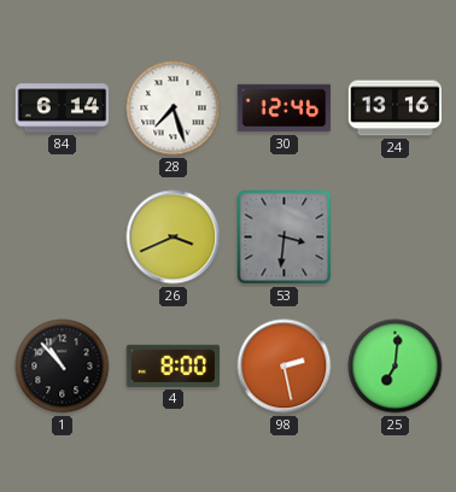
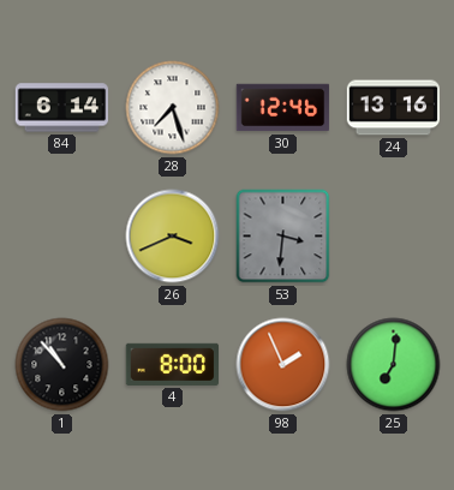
98: 2:28 -> 1:56 (283, 365)
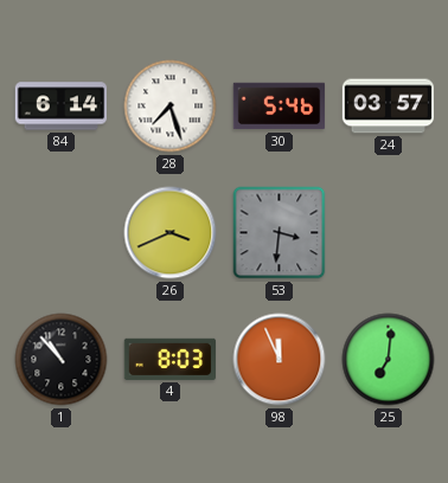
30: 12:46 -> 5:46 (280, 107)
24: 13:16 -> 03:57 (389, 107)
4: 8:00 -> 8:03 (171, 359)
98: 1:56 -> 11:56 (280, 360)
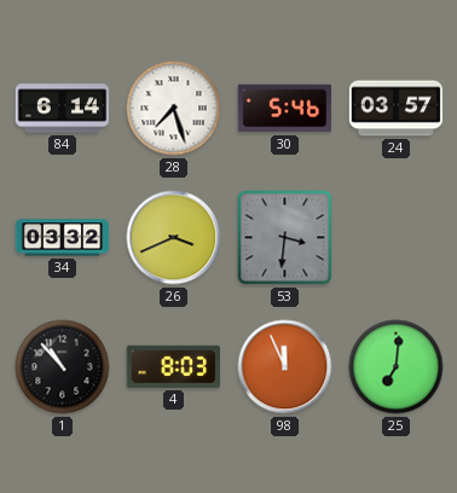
34: none -> 03:32 (63, 238)
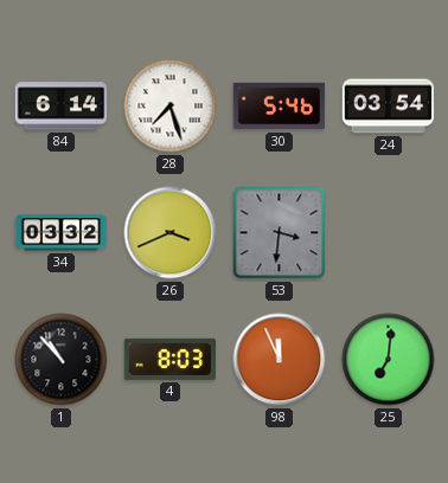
24: 03:57 -> 03:54 (389, 107)
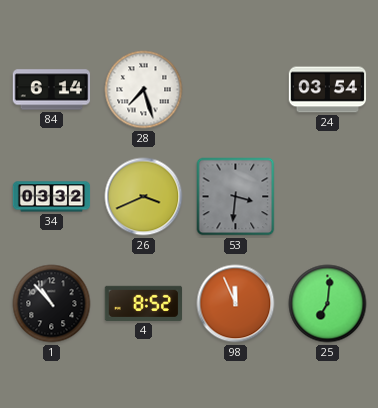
30: 5:46 -> none (280, 107)
4: 8:03 -> 8:52 (144, 303)
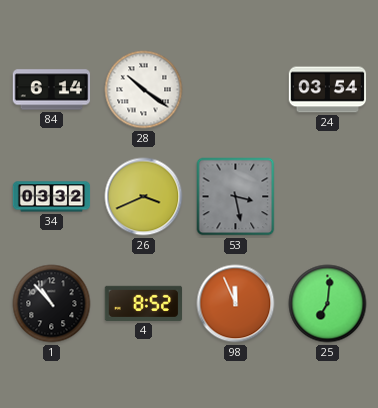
28: 7:27 -> 10:21 (144, 90)
53: 3:31 -> 3:28 (236, 197)
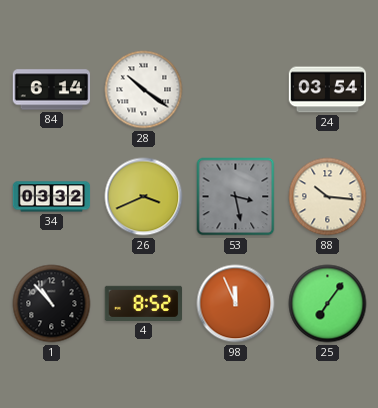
88: none -> 10:16 (328, 197)
25: 7:01 -> 7:06 (328, 304)
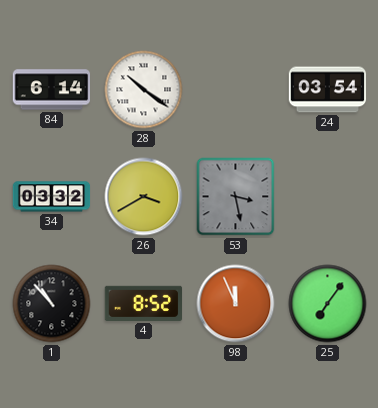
26: 3:41 -> 3:40 (144, 197)
88: 10:16 -> none (328, 197)
